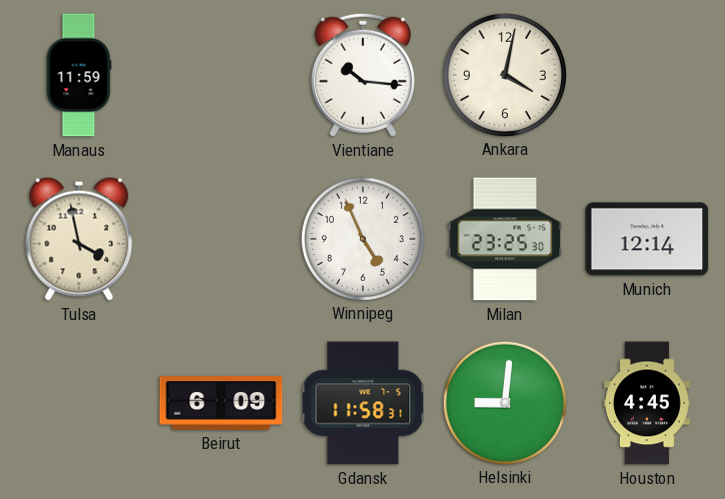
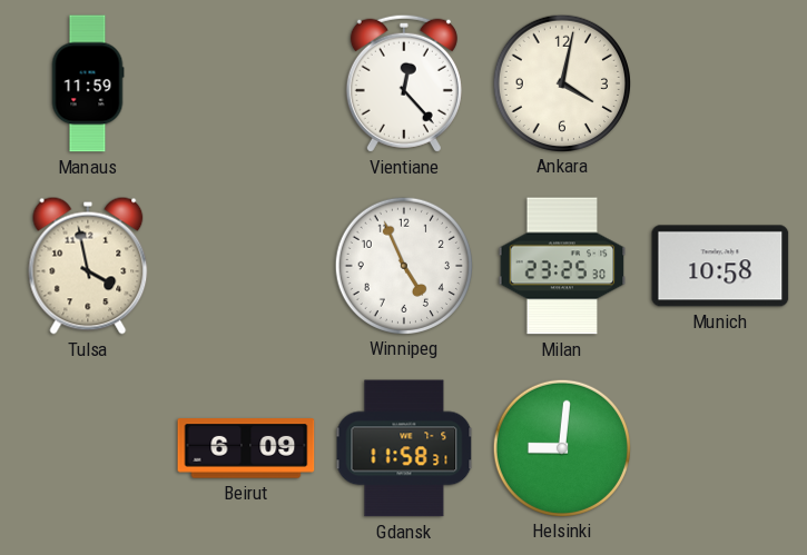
Vientiane: 10:16 -> 12:23 (404, 83)
Munich: 12:14 -> 10:58 (720, 266)
Houston: 4:45 -> none (647, 403)
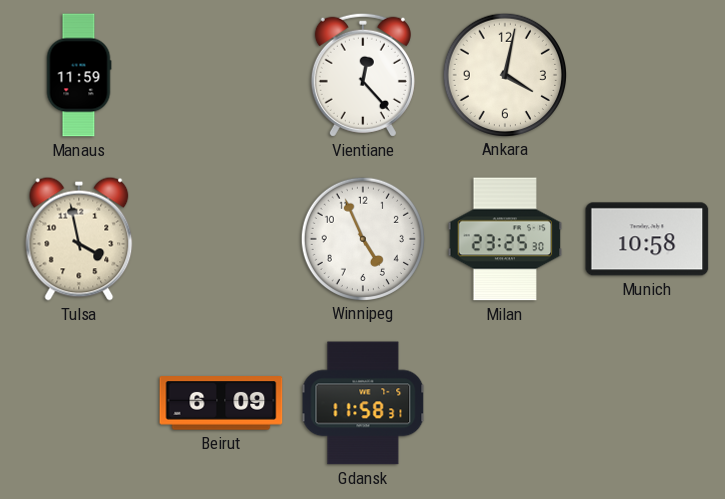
Helsinki: 9:01 -> none (561, 447)
